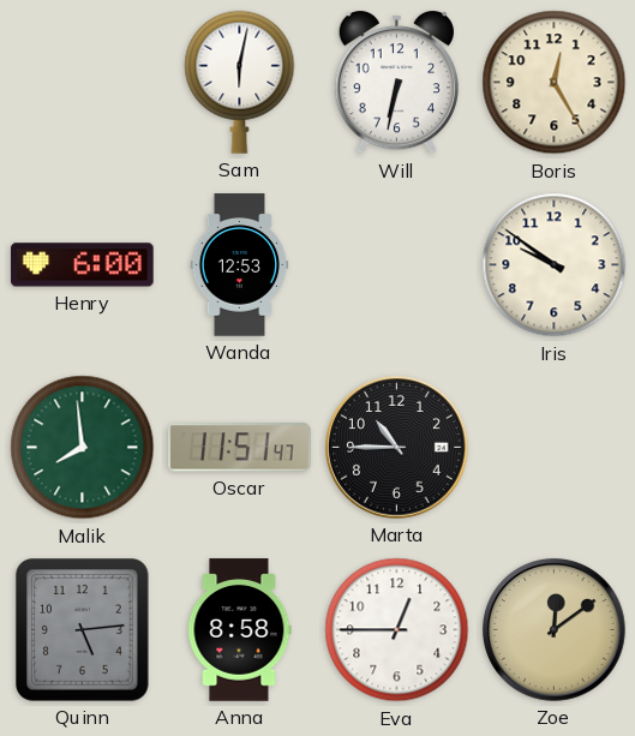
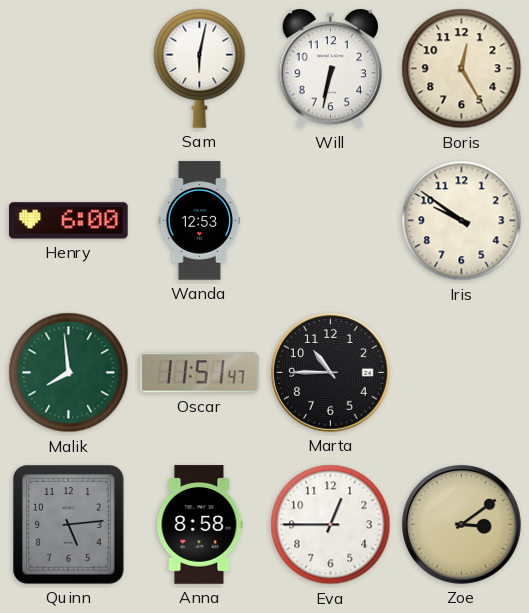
Zoe: 12:09 -> 3:09 (462, 525)
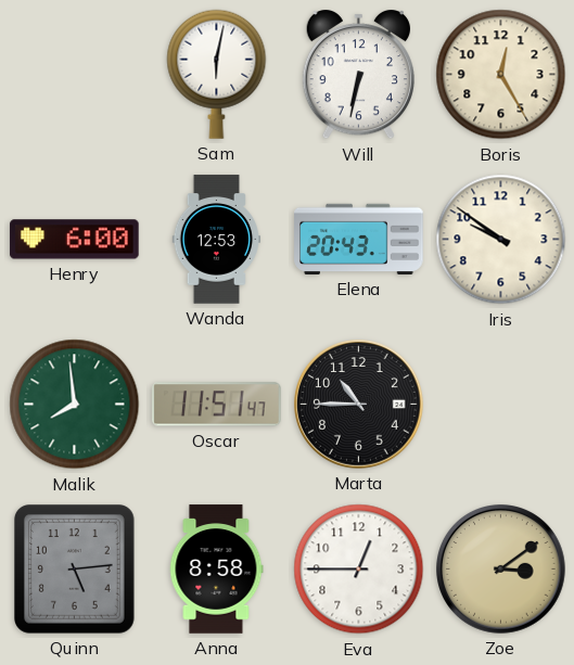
Elena: none -> 20:43 (359, 239)
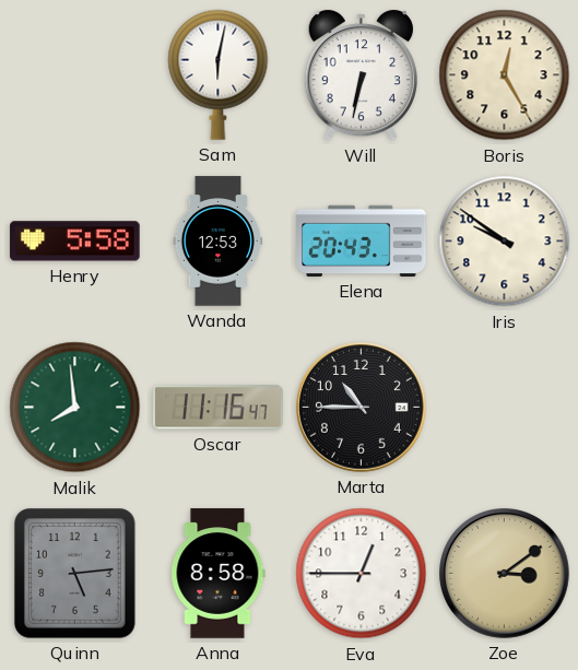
Henry: 6:00 -> 5:58 (75, 242)
Oscar: 11:51 -> 11:16 (219, 408)
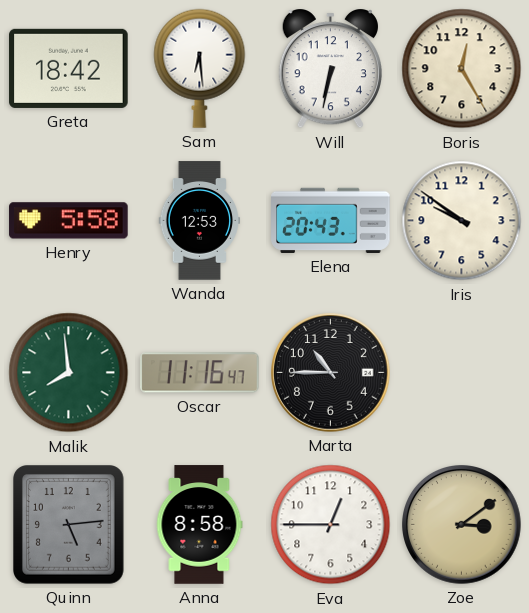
Greta: none -> 18:42 (69, 68)
Sam: 6:02 -> 6:29 (200, 68)
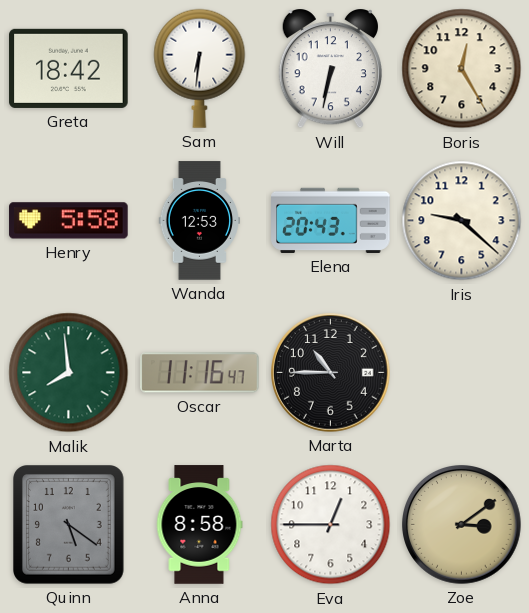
Sam: 6:29 -> 6:31 (200, 68)
Iris: 9:51 -> 9:22 (462, 221)
Quinn: 5:14 -> 5:21 (69, 525)
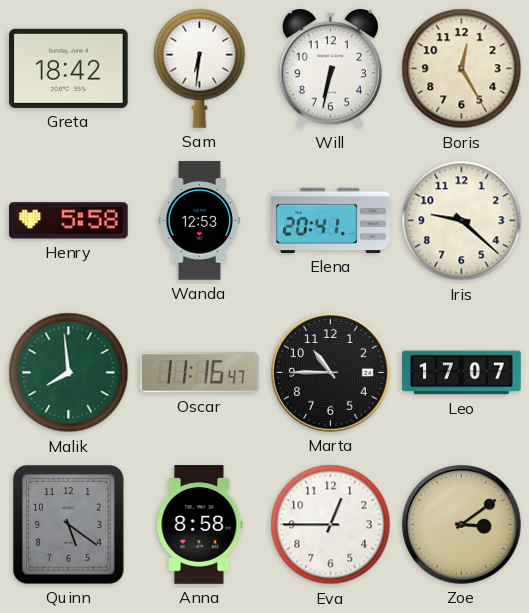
Elena: 20:43 -> 20:41 (331, 220)
Leo: none -> 17:07 (462, 373)
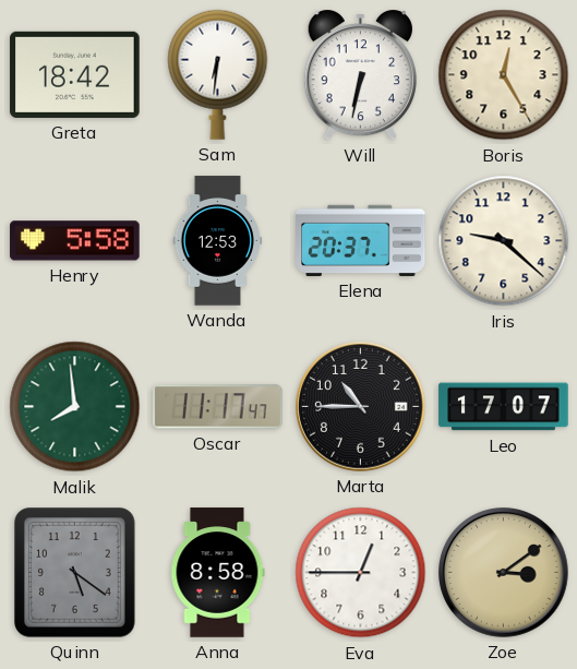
Elena: 20:41 -> 20:37 (361, 240)
Oscar: 11:16 -> 11:17 (218, 407)
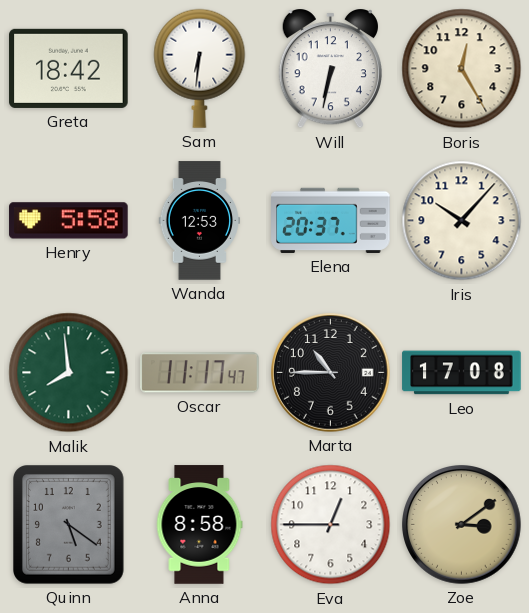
Iris: 9:22 -> 10:07 (462, 221)
Leo: 17:07 -> 17:08 (462, 373)
